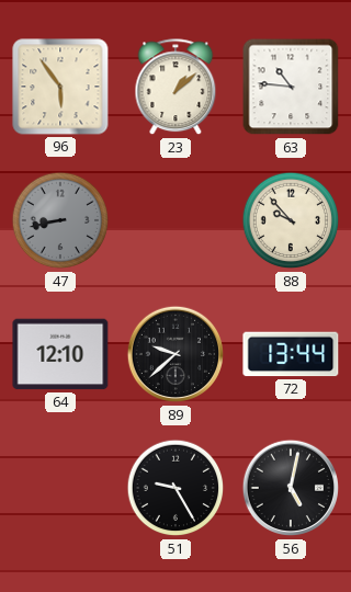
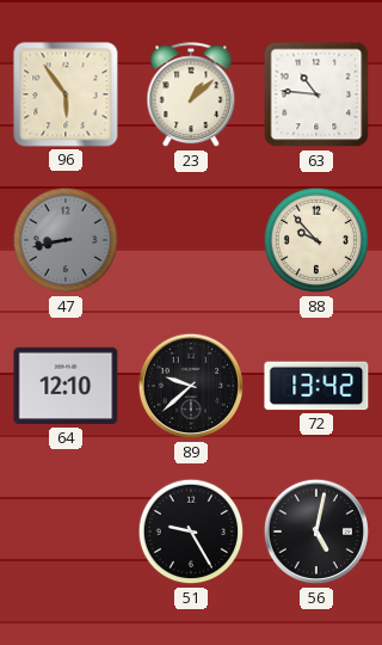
72: 13:44 -> 13:42 (316, 386)
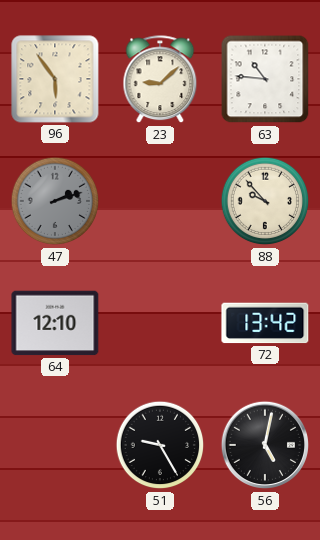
23: 1:08 -> 9:08 (160, 80)
47: 8:43 -> 2:12 (55, 201)
89: 9:38 -> none (191, 386)
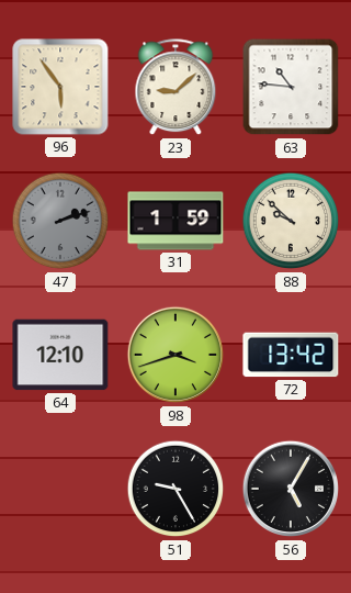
31: none -> 1:59 (175, 221)
88: 9:53 -> 9:52 (291, 221)
98: none -> 3:42 (175, 355)
56: 5:02 -> 5:05 (291, 489)
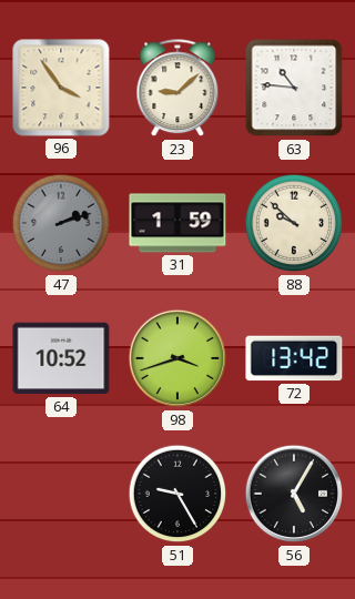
96: 5:54 -> 3:54 (61, 88)
64: 12:10 -> 10:52 (61, 358)
